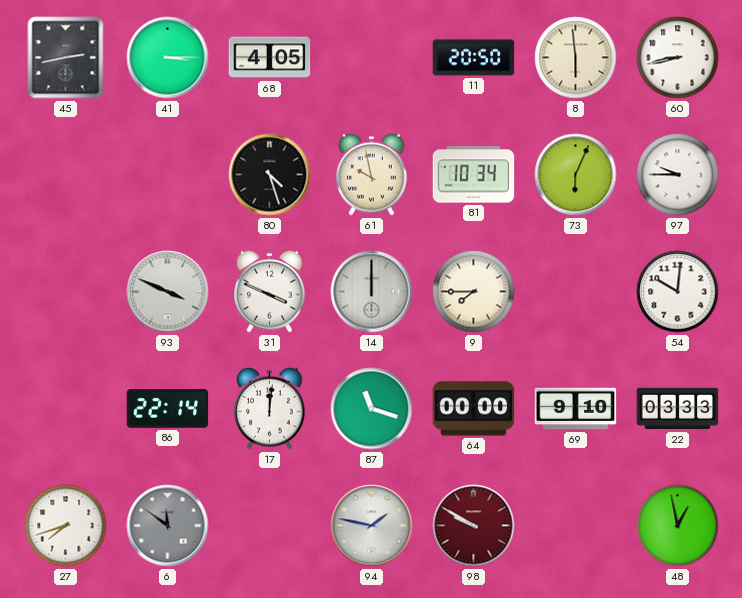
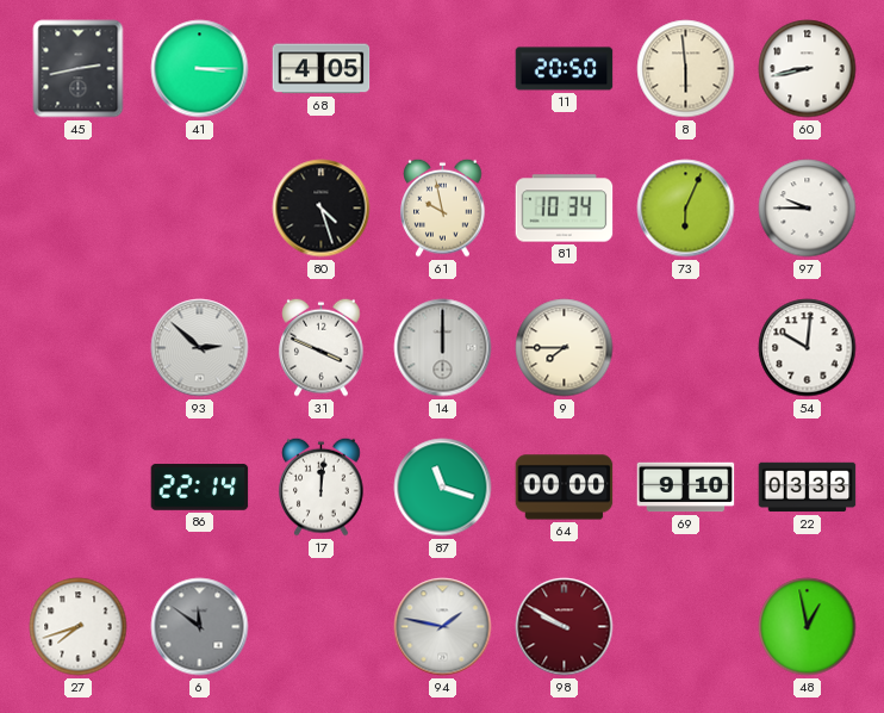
93: 3:49 -> 2:52 (200, 348)
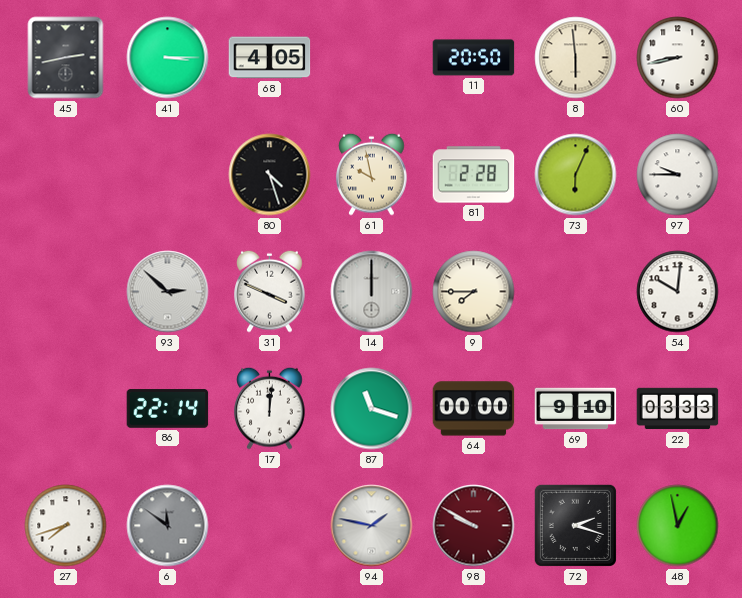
81: 10:34 -> 2:28 (474, 175)
72: none -> 2:18 (575, 525)
